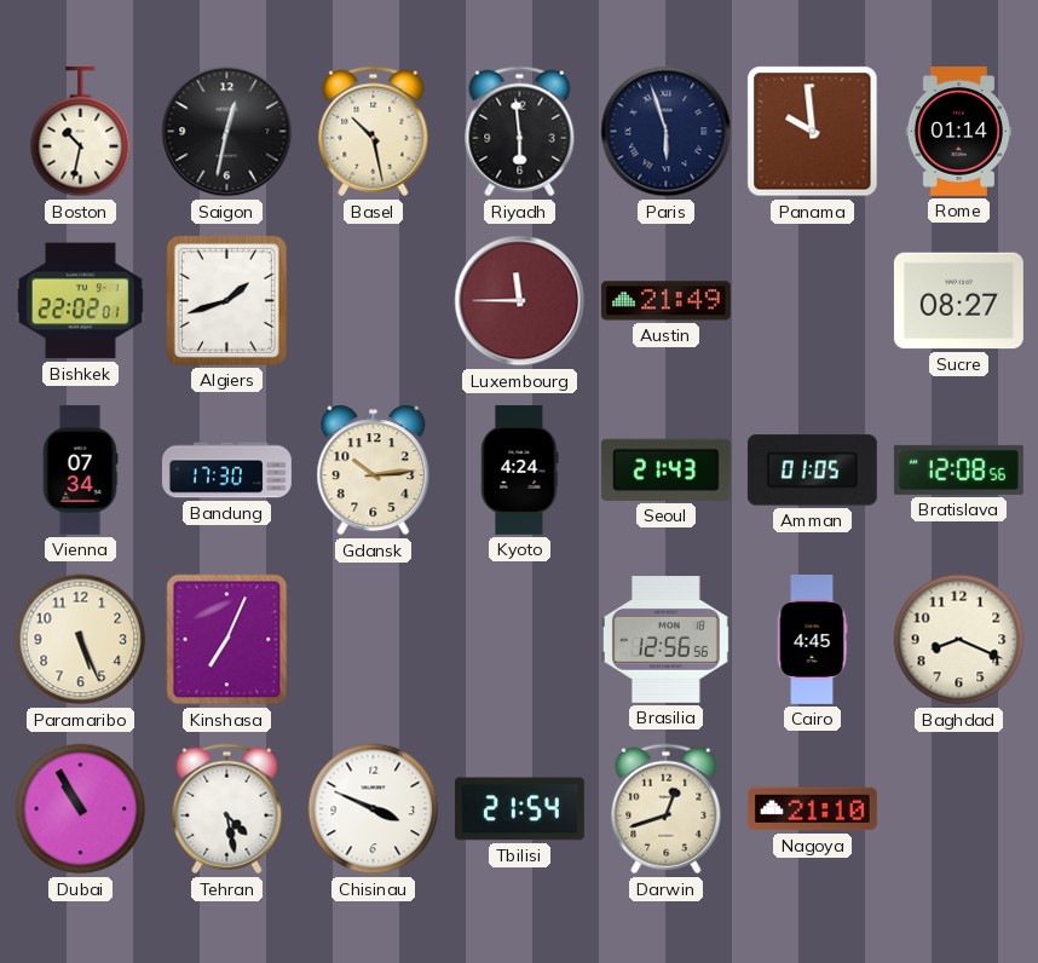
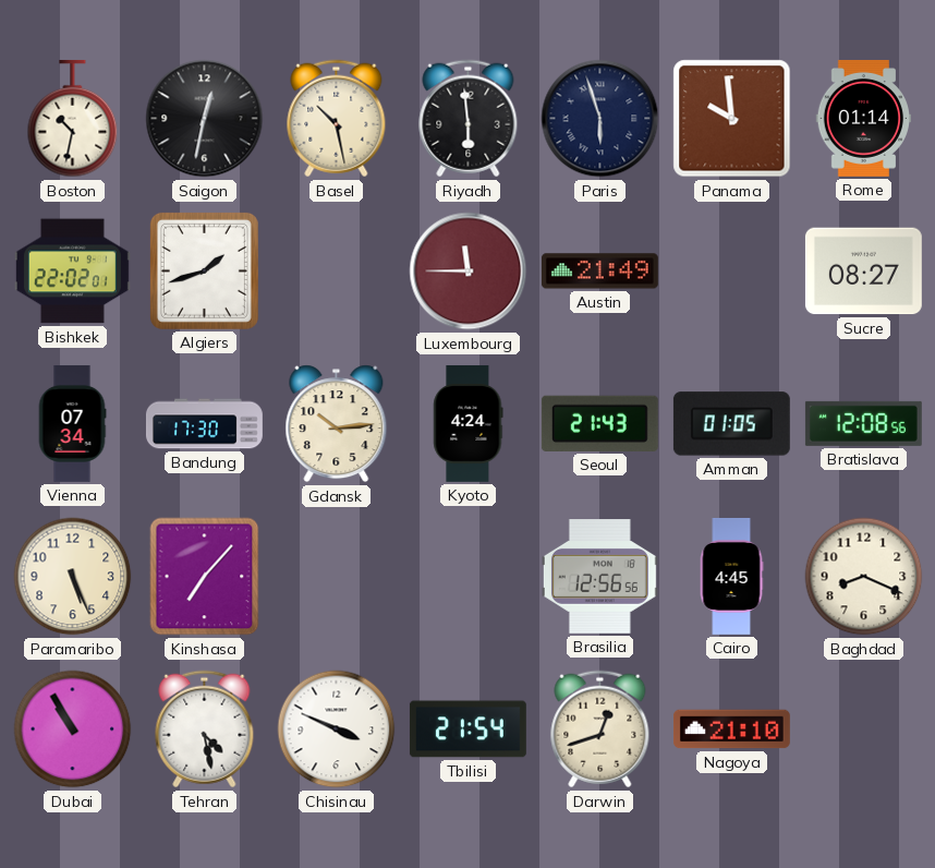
Kinshasa: 7:04 -> 7:07 (205, 577)
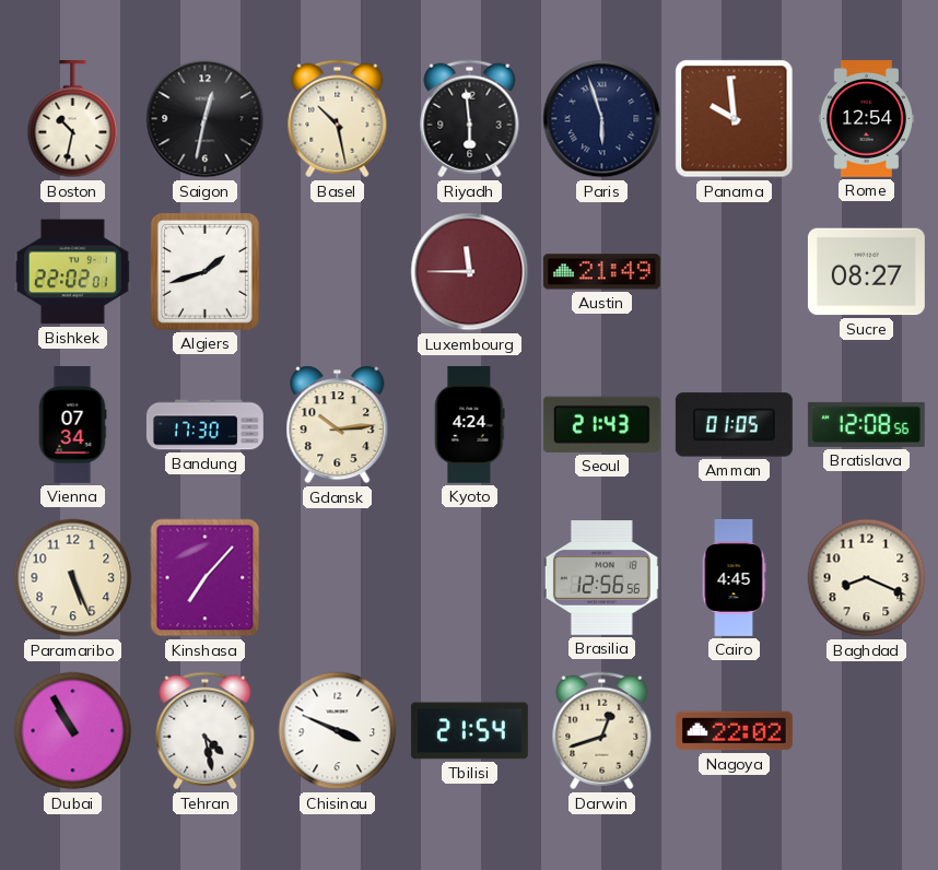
Rome: 01:14 -> 12:54 (866, 118)
Nagoya: 21:10 -> 22:02 (734, 731)
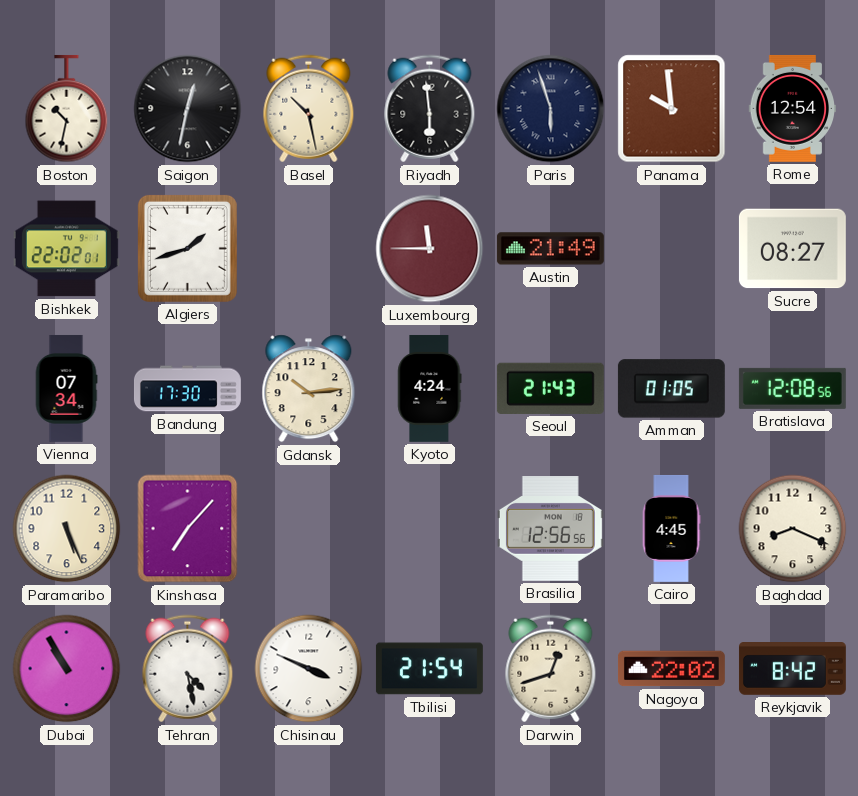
Reykjavik: none -> 8:42 (792, 669)
